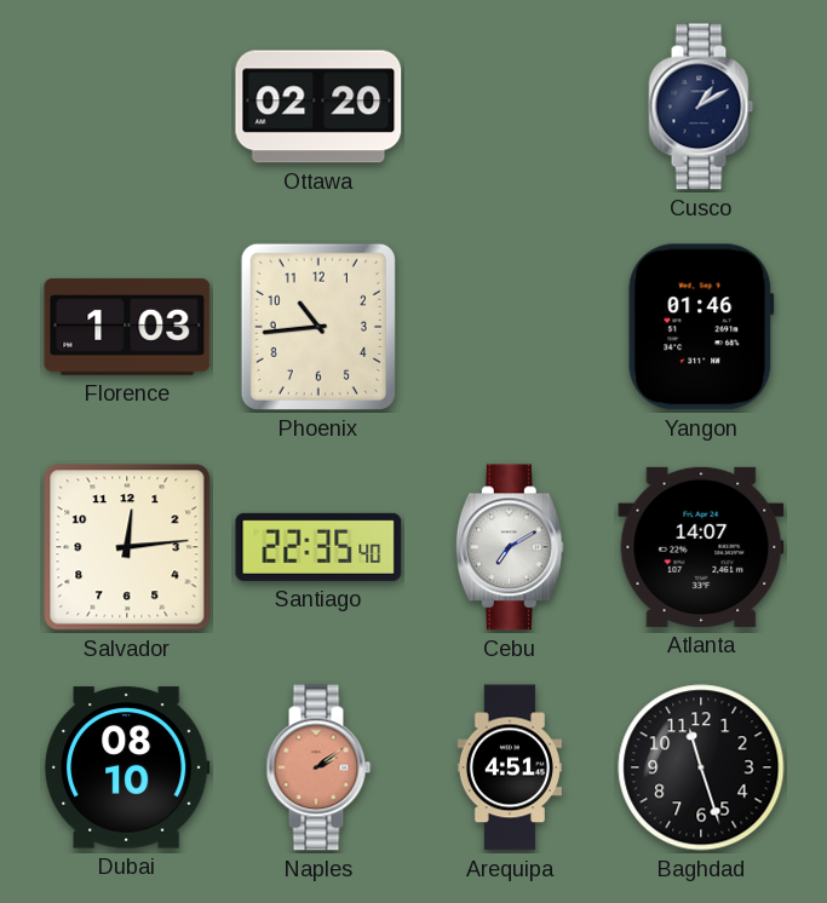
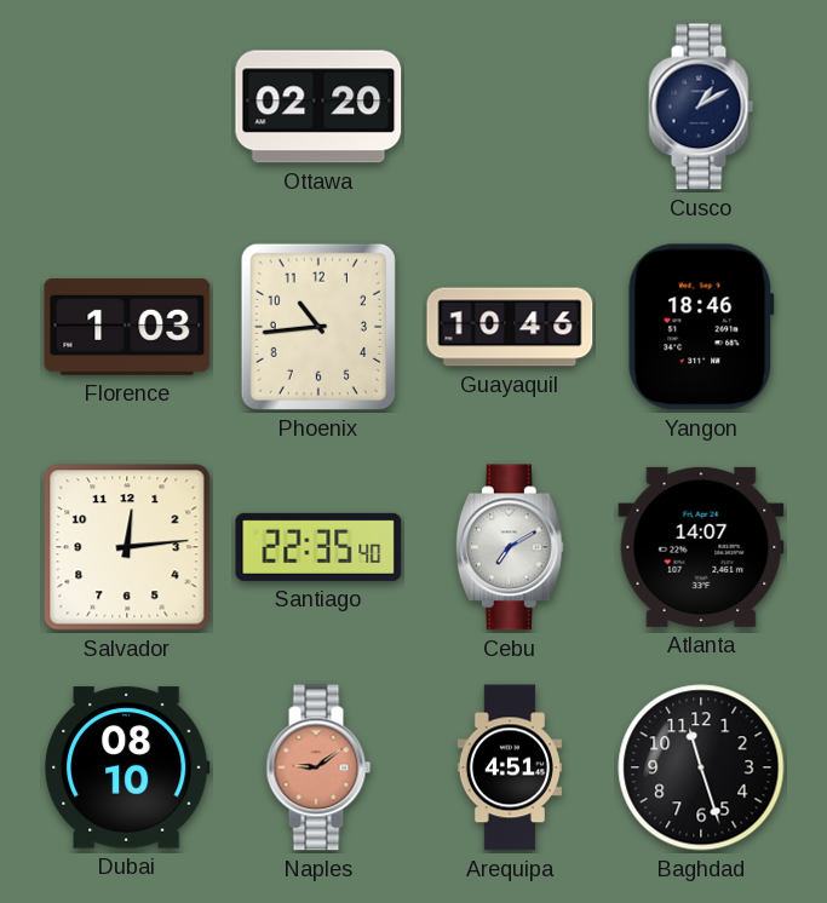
Guayaquil: none -> 10:46 (510, 327)
Yangon: 01:46 -> 18:46 (701, 327)
Naples: 2:09 -> 9:09 (318, 767)
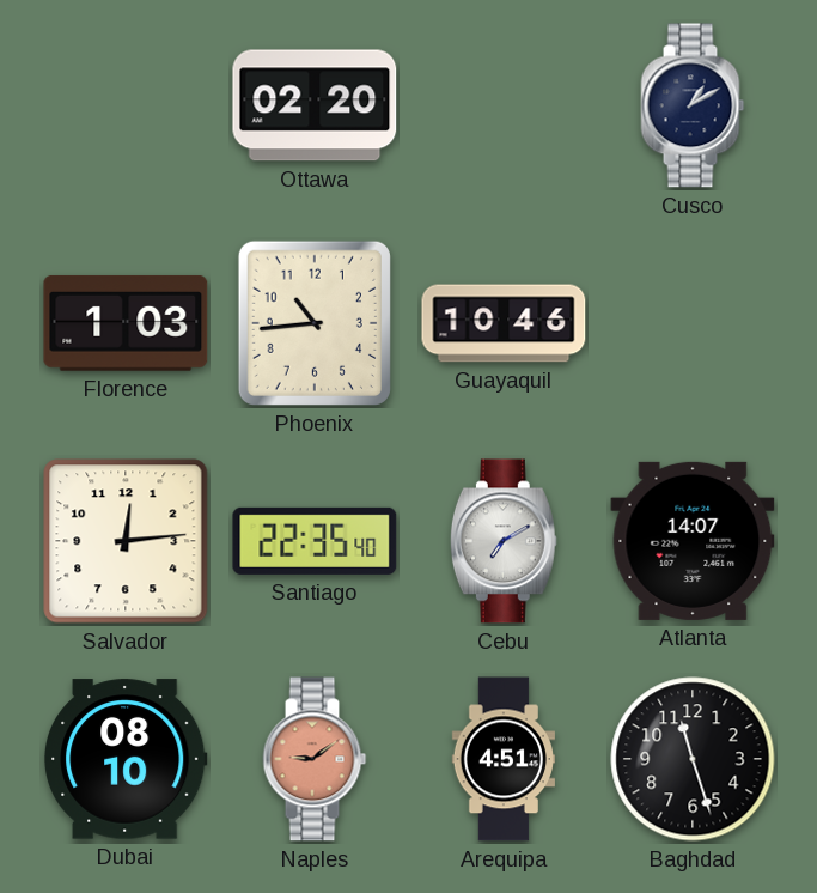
Yangon: 18:46 -> none (701, 327)
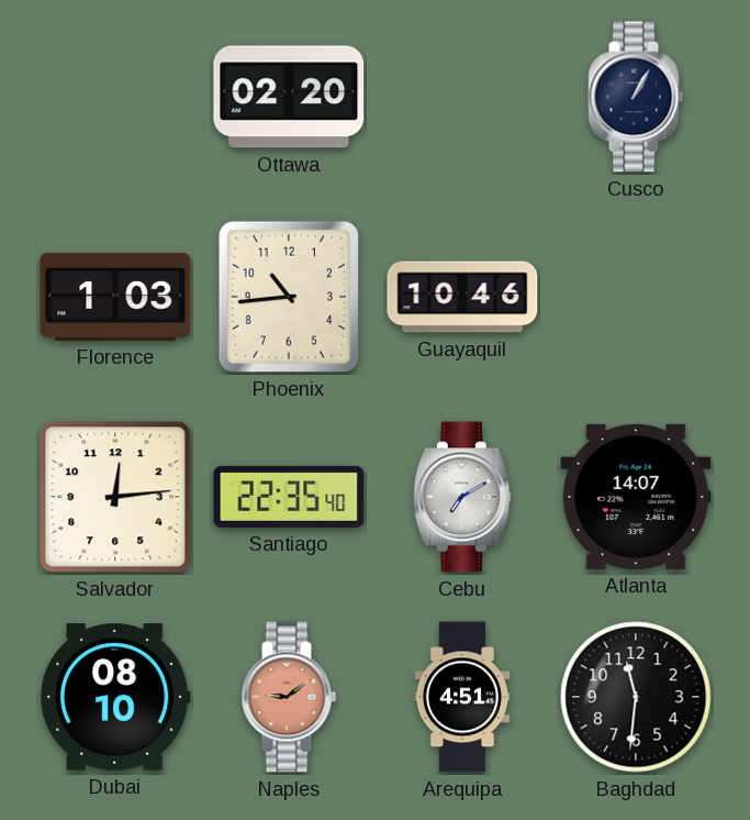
Cusco: 1:10 -> 1:05 (636, 97)
Baghdad: 11:27 -> 11:31 (636, 697)
